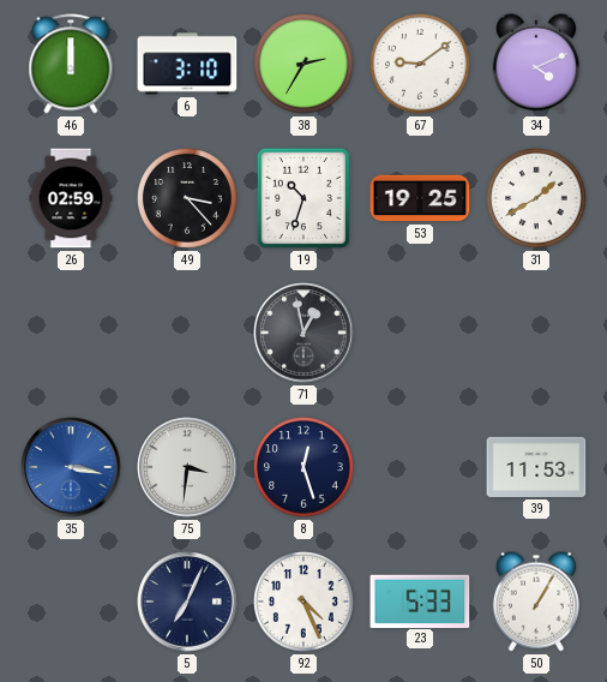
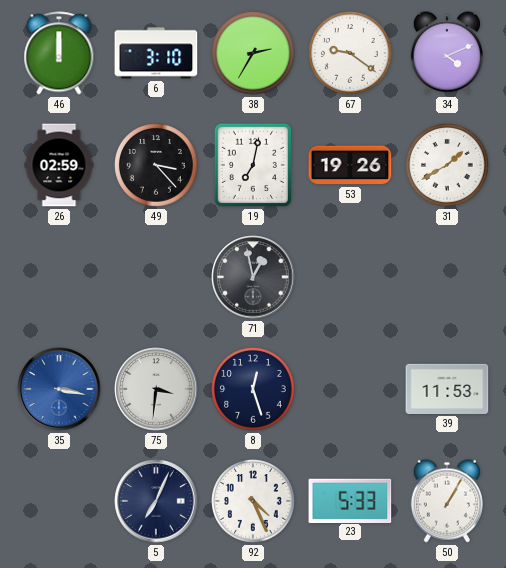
67: 9:09 -> 9:21 (350, 53)
19: 10:33 -> 7:02 (253, 165)
53: 19:25 -> 19:26 (350, 165)
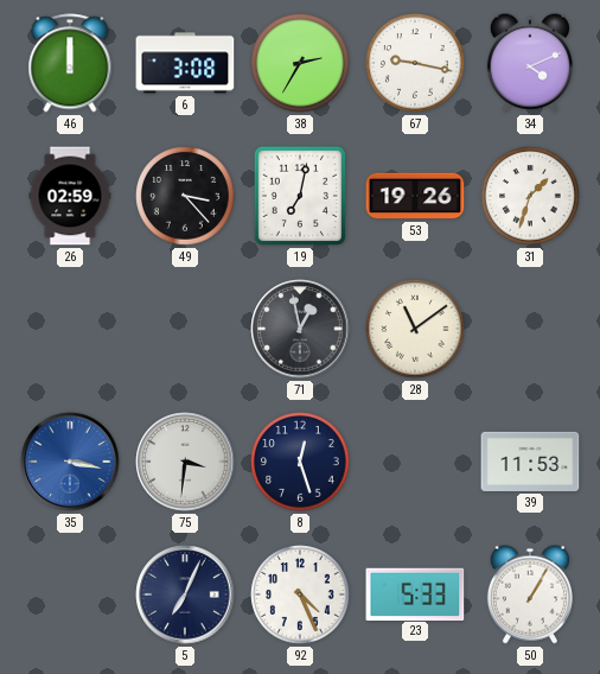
6: 3:10 -> 3:08 (185, 63)
67: 9:21 -> 9:17 (415, 63)
31: 1:40 -> 1:33 (530, 196)
28: none -> 11:09 (415, 329)
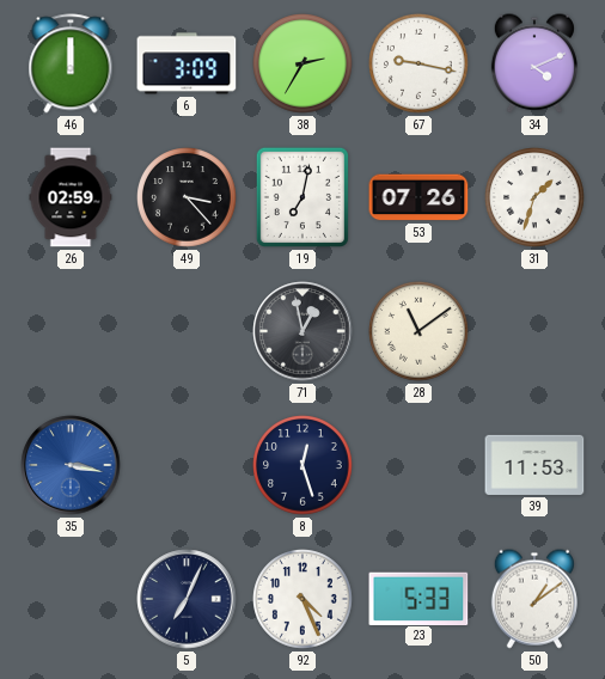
6: 3:08 -> 3:09 (187, 63)
53: 19:26 -> 07:26 (418, 197)
75: 3:31 -> none (185, 462)
50: 1:05 -> 1:09 (534, 599)
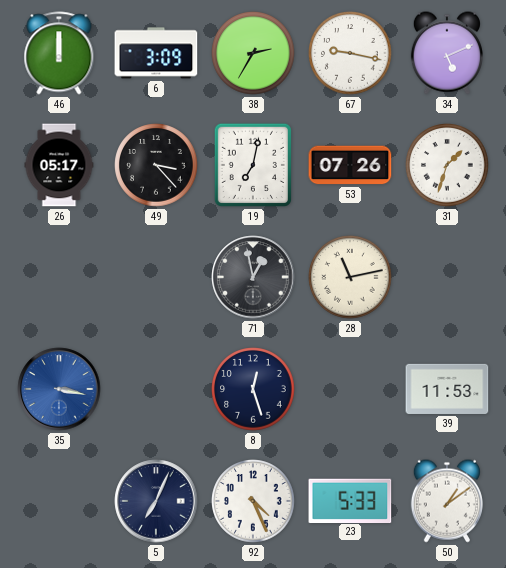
34: 4:11 -> 5:11 (447, 53)
26: 02:59 -> 05:17 (59, 165)
28: 11:09 -> 11:13 (350, 277)
